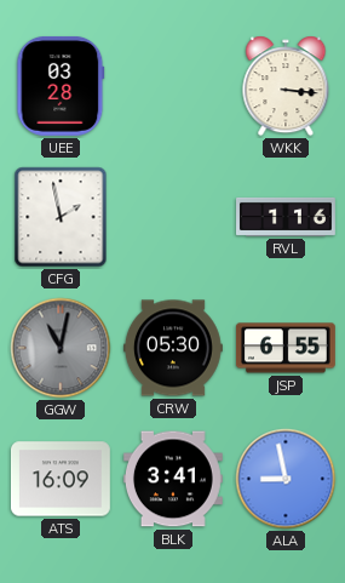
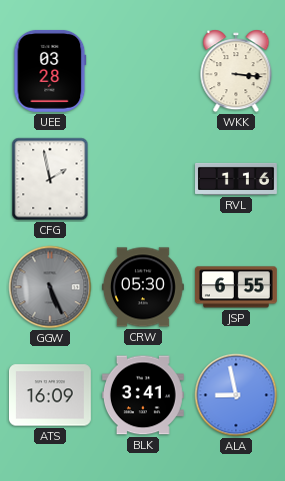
GGW: 11:02 -> 5:26 (50, 287)
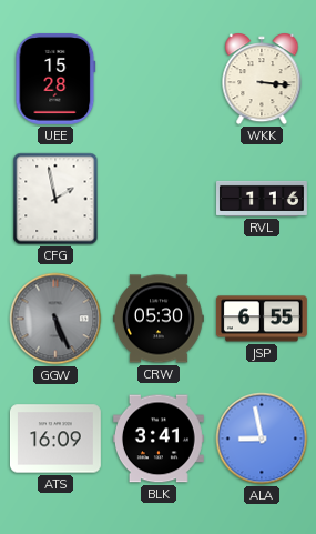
UEE: 03:28 -> 15:28 (55, 79)
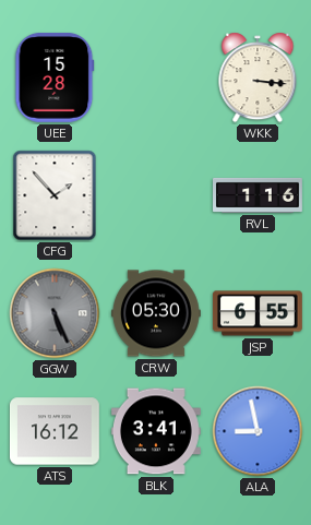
CFG: 1:58 -> 1:53 (55, 195)
ATS: 16:09 -> 16:12 (55, 431)
